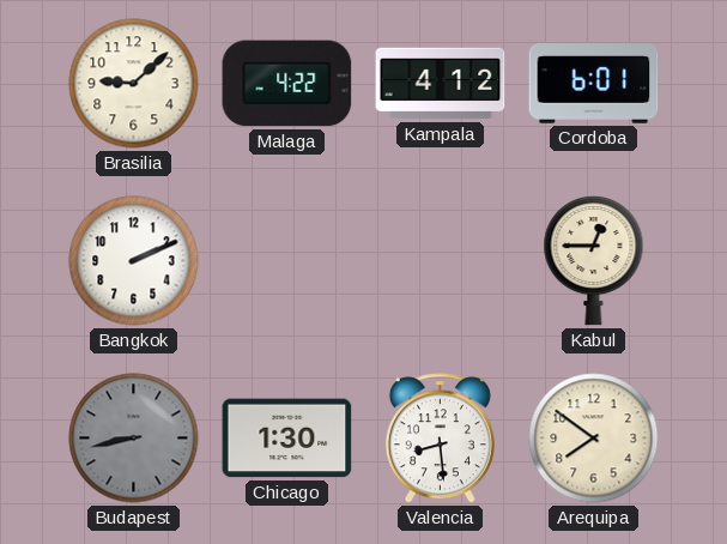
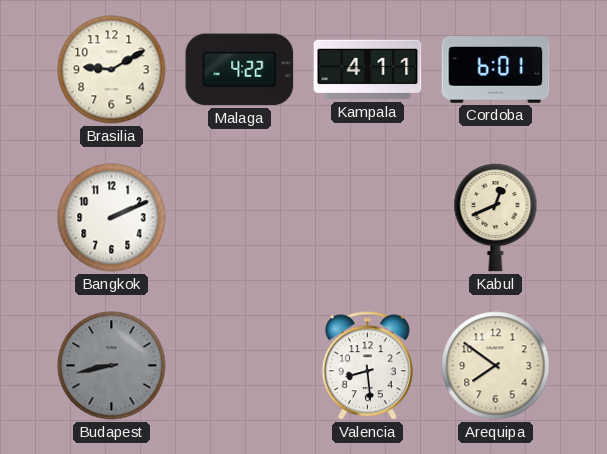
Brasilia: 9:08 -> 9:10 (112, 70)
Kampala: 4:12 -> 4:11 (368, 70)
Kabul: 12:45 -> 12:41 (496, 217)
Chicago: 1:30 -> none (287, 439)
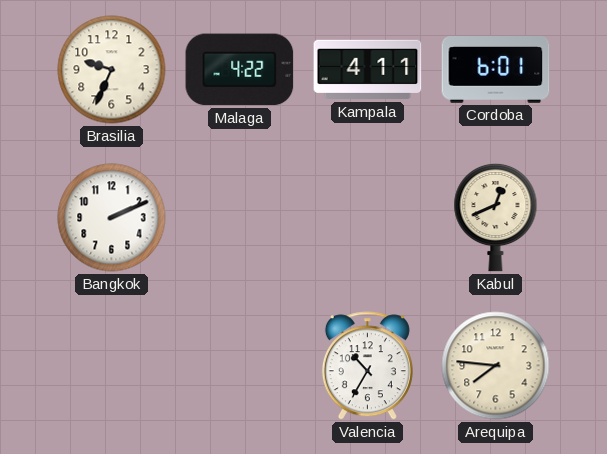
Brasilia: 9:10 -> 9:34 (112, 70)
Budapest: 8:43 -> none (112, 366)
Valencia: 8:29 -> 10:35 (367, 366)
Arequipa: 7:51 -> 7:46 (496, 366)
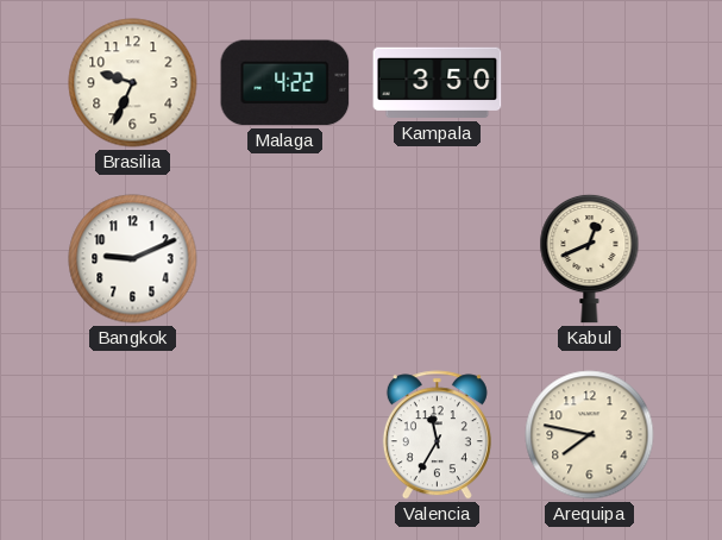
Kampala: 4:11 -> 3:50 (438, 83)
Cordoba: 6:01 -> none (496, 70)
Bangkok: 2:11 -> 9:11 (133, 259)
Valencia: 10:35 -> 11:35 (437, 435)
Arequipa: 7:46 -> 7:47 (590, 435)
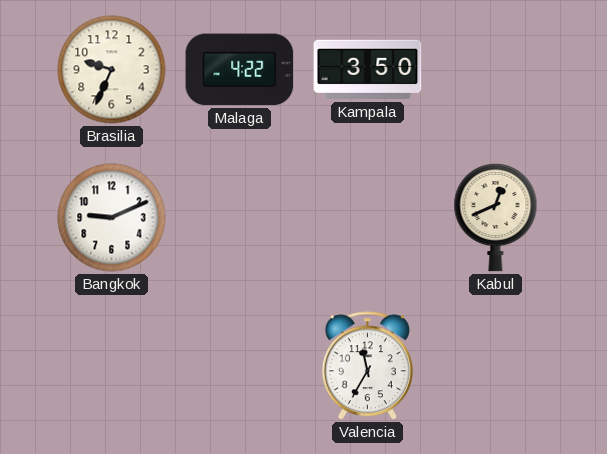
Arequipa: 7:47 -> none (590, 435)
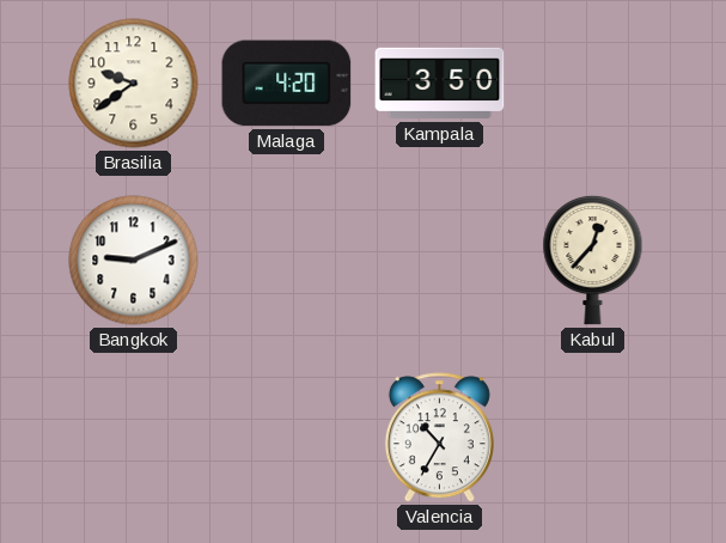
Brasilia: 9:34 -> 9:39 (134, 84)
Malaga: 4:22 -> 4:20 (287, 84)
Kabul: 12:41 -> 12:37 (593, 260)
Valencia: 11:35 -> 10:35 (439, 438)
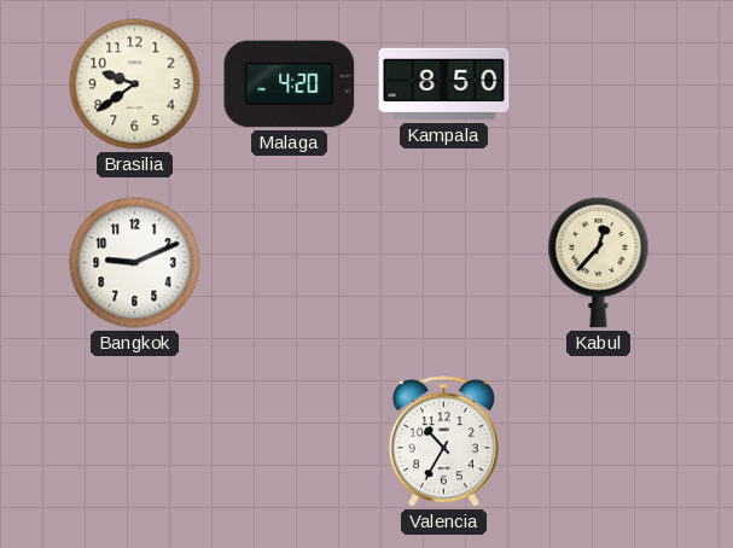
Kampala: 3:50 -> 8:50 (444, 84)
